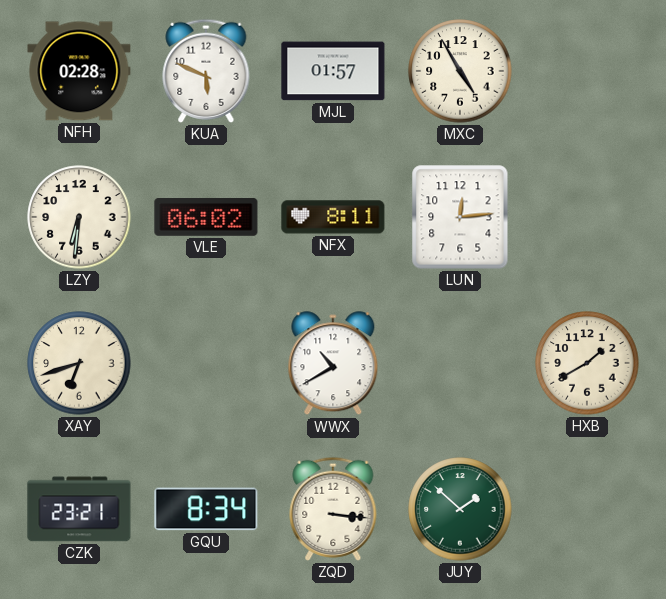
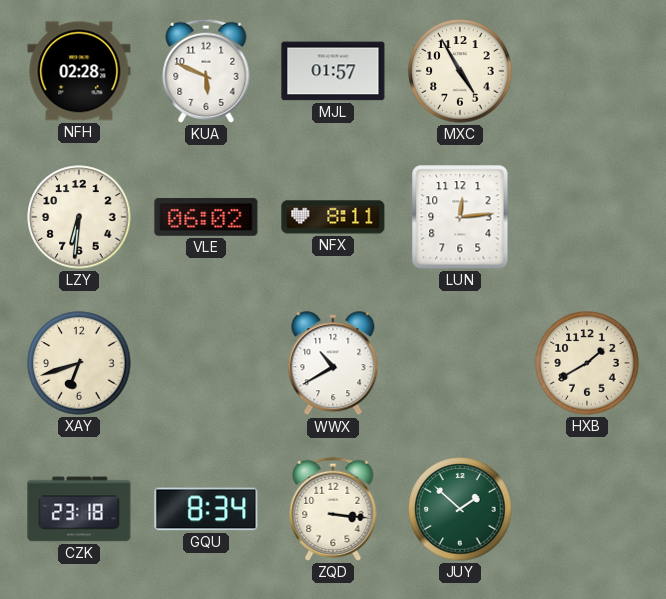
CZK: 23:21 -> 23:18 (79, 509)
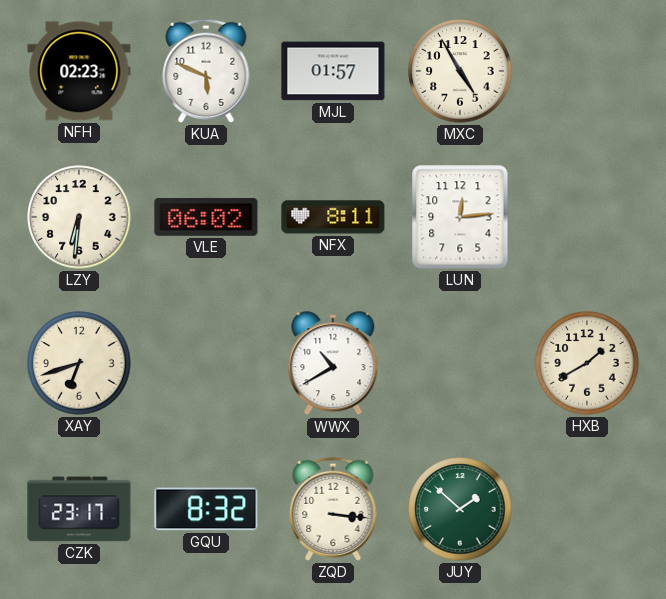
NFH: 02:28 -> 02:23 (79, 71)
CZK: 23:18 -> 23:17 (79, 509)
GQU: 8:34 -> 8:32 (206, 509)
